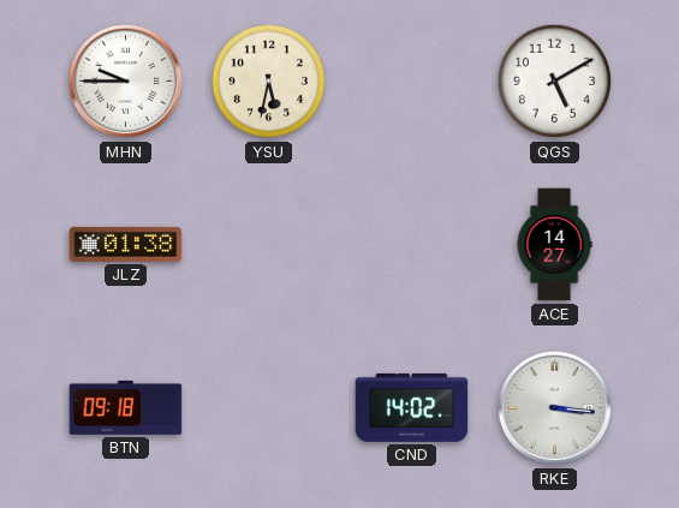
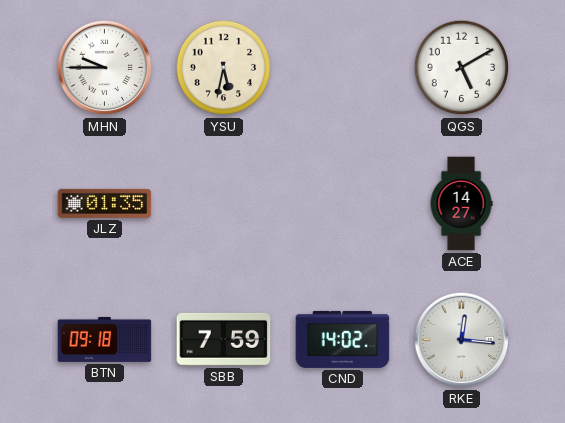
JLZ: 01:38 -> 01:35 (105, 203)
SBB: none -> 7:59 (224, 339)
RKE: 3:16 -> 12:16 (462, 340)
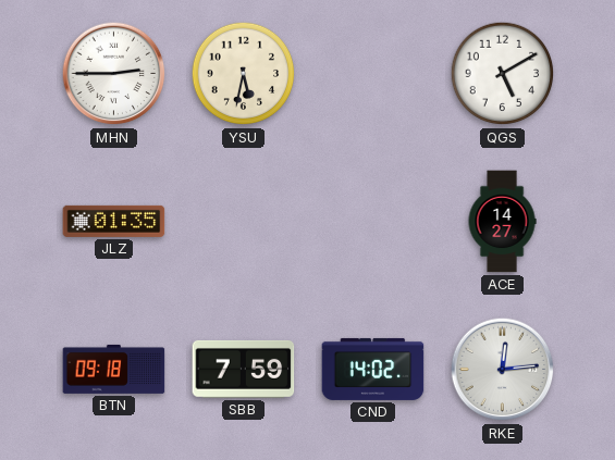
MHN: 9:45 -> 2:45 (114, 74)
RKE: 12:16 -> 12:14 (503, 370)
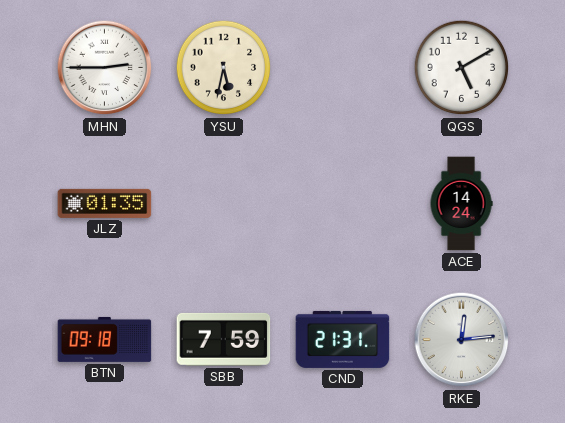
ACE: 14:27 -> 14:24 (461, 204)
CND: 14:02 -> 21:31 (343, 339)
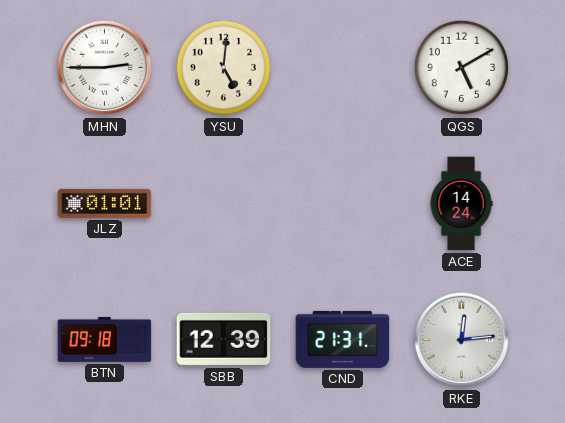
YSU: 5:32 -> 5:01 (224, 68)
JLZ: 01:35 -> 01:01 (105, 203)
SBB: 7:59 -> 12:39 (224, 339)
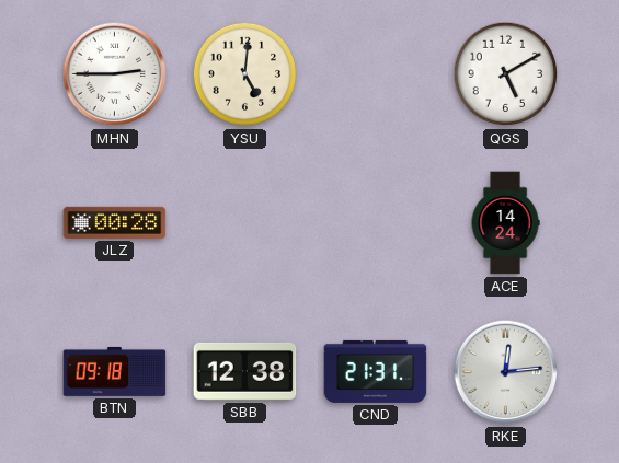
JLZ: 01:01 -> 00:28 (115, 222)
SBB: 12:39 -> 12:38 (245, 371)
